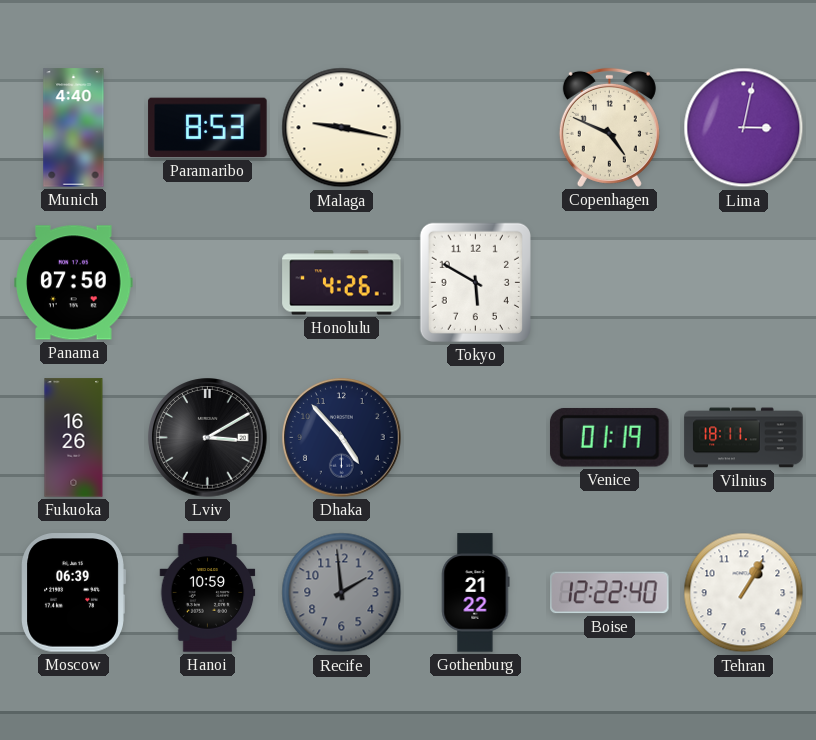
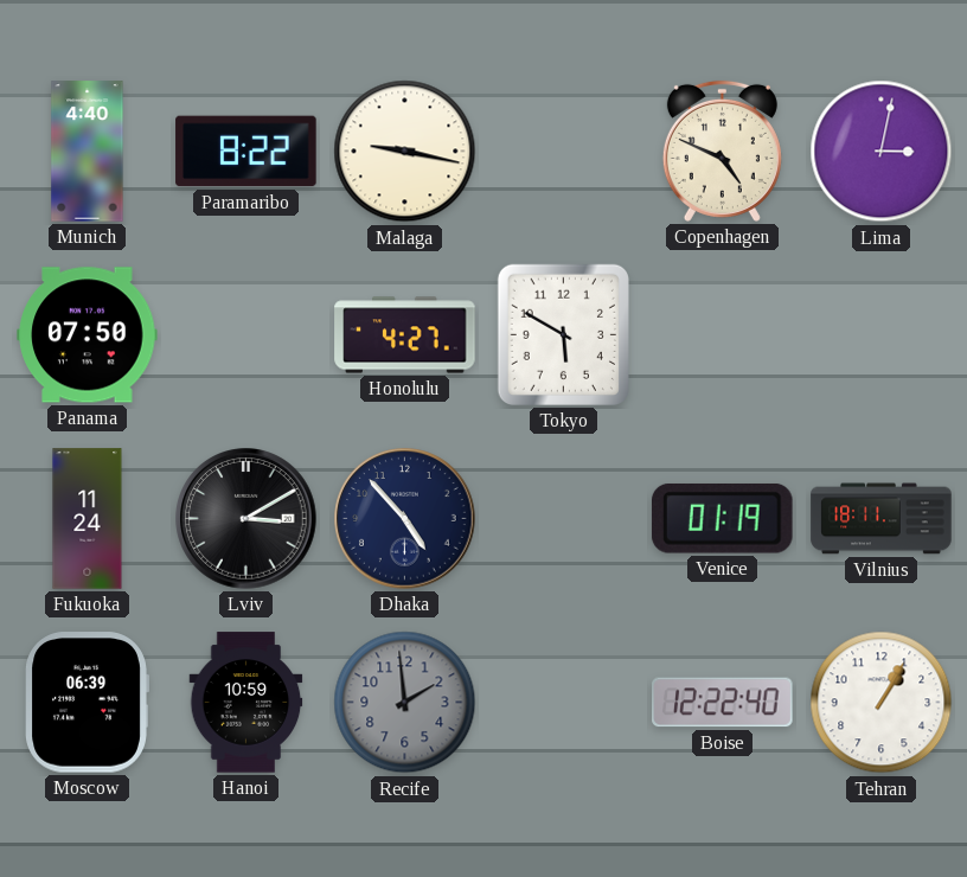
Paramaribo: 8:53 -> 8:22 (246, 152)
Honolulu: 4:26 -> 4:27 (405, 335)
Fukuoka: 16:26 -> 11:24 (88, 519)
Gothenburg: 21:22 -> none (476, 593)
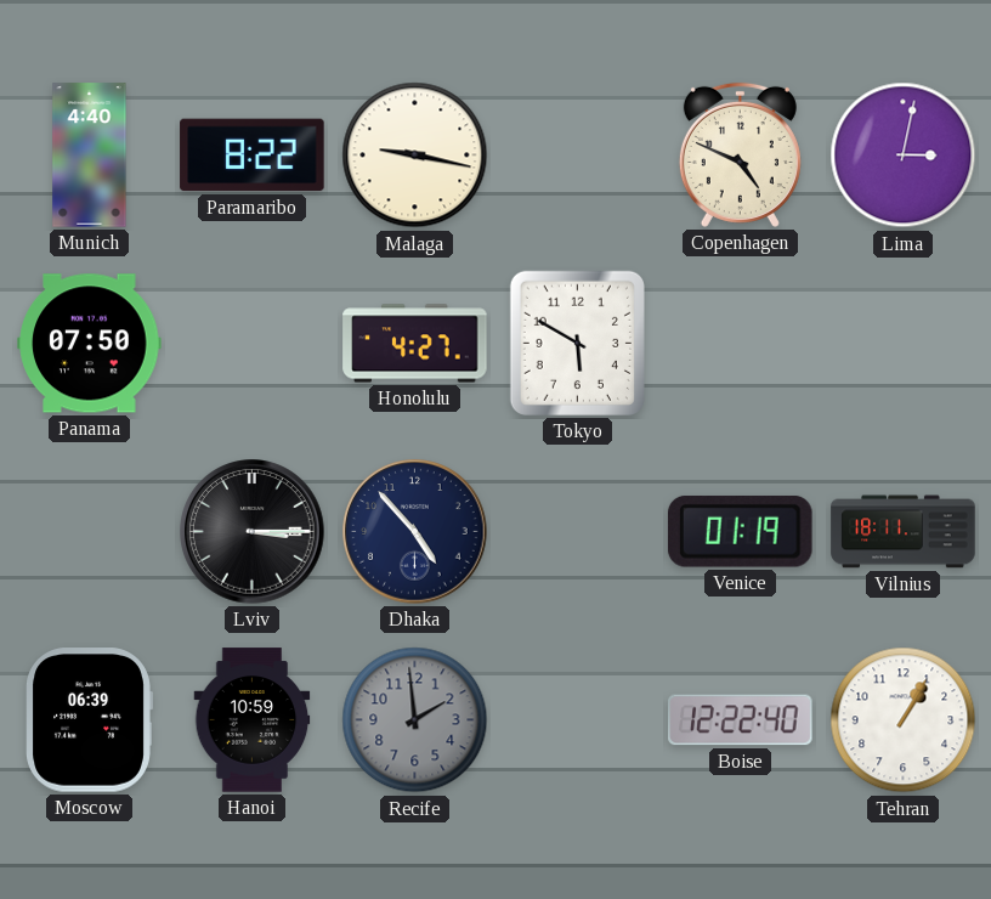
Fukuoka: 11:24 -> none (88, 519)
Lviv: 3:10 -> 3:15 (253, 532)
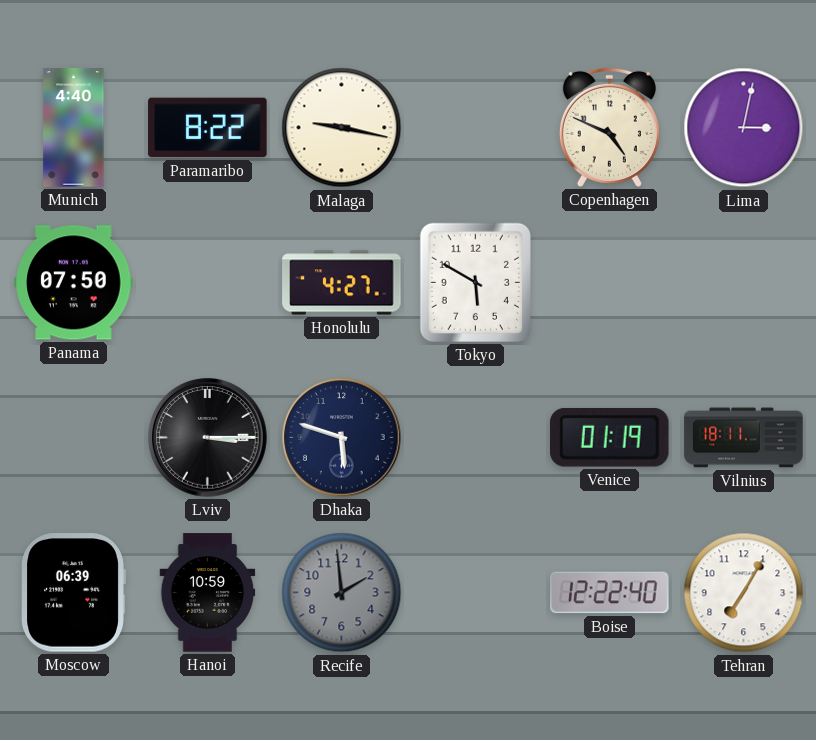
Dhaka: 4:53 -> 5:48 (342, 438)
Tehran: 1:05 -> 7:05 (744, 593)
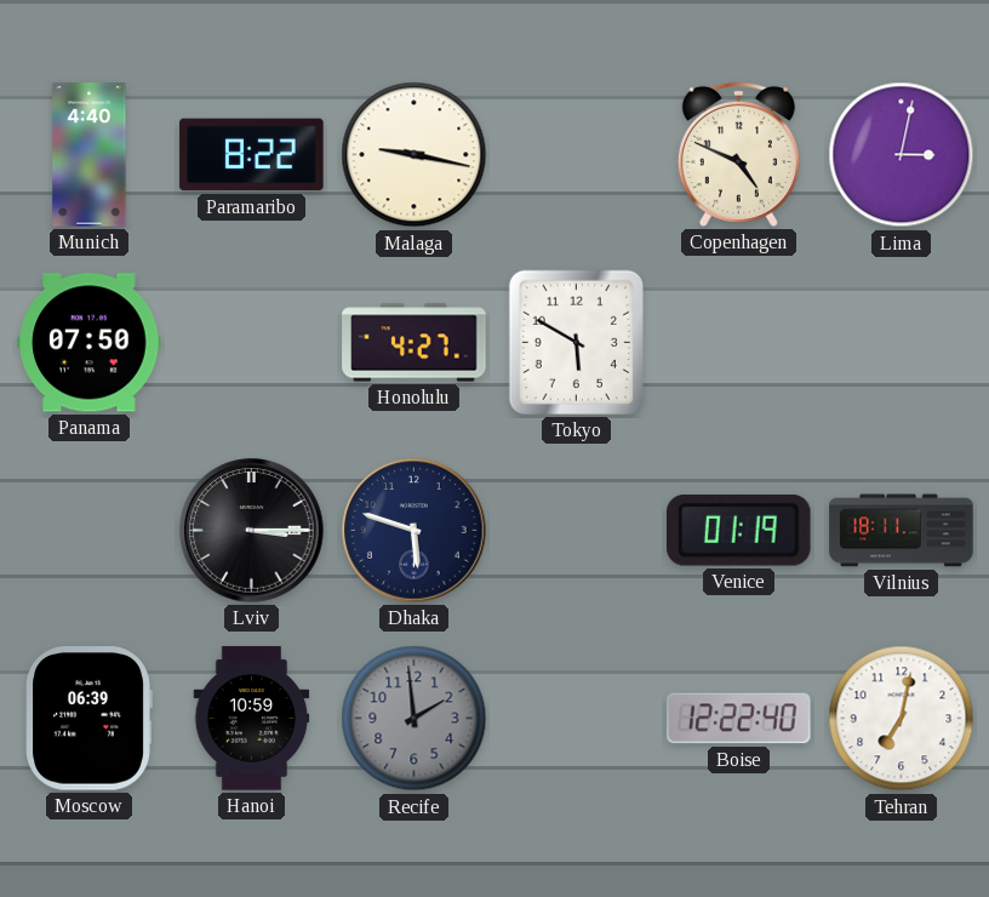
Tehran: 7:05 -> 7:02 (902, 719)
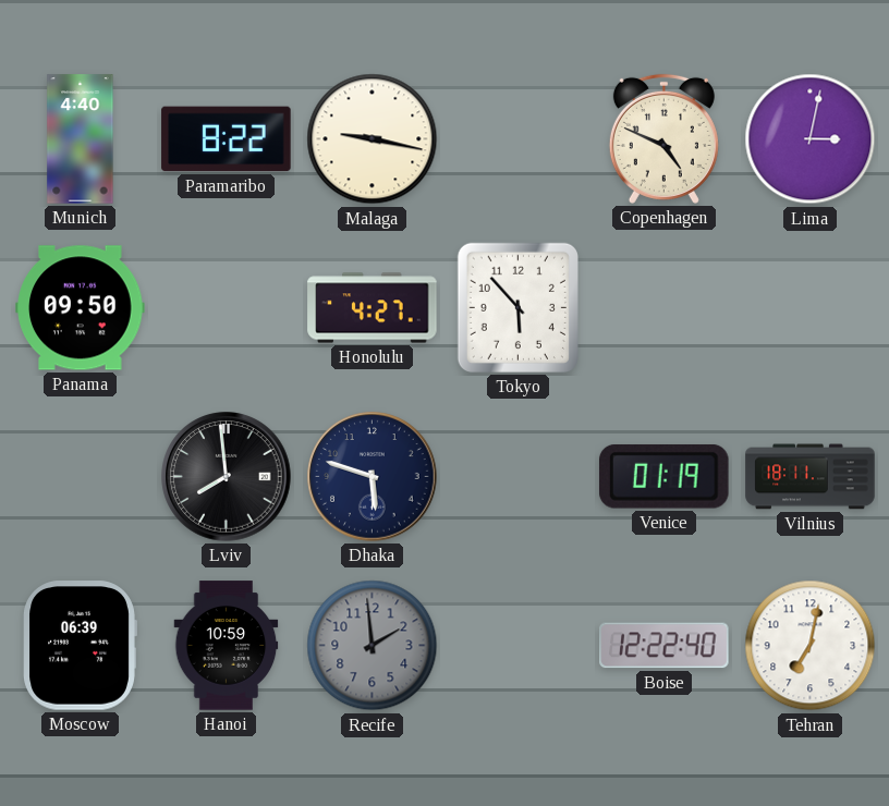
Panama: 07:50 -> 09:50 (81, 308)
Tokyo: 5:50 -> 5:53 (517, 307)
Lviv: 3:15 -> 7:59 (227, 477)
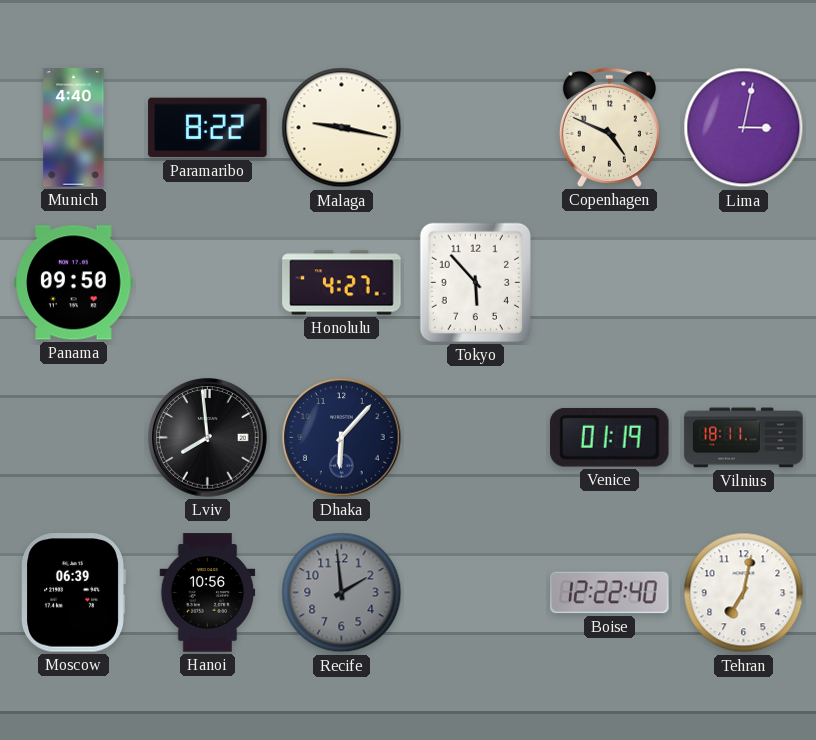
Dhaka: 5:48 -> 6:07 (342, 438)
Hanoi: 10:59 -> 10:56 (208, 593)
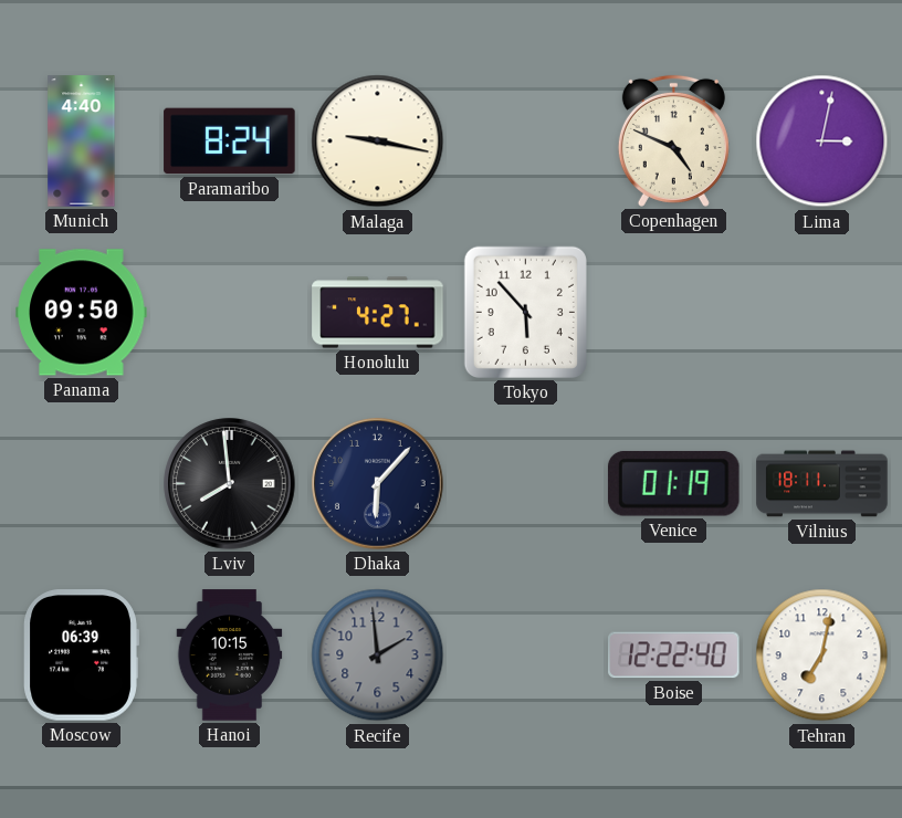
Paramaribo: 8:22 -> 8:24 (230, 141)
Hanoi: 10:56 -> 10:15 (230, 656)
